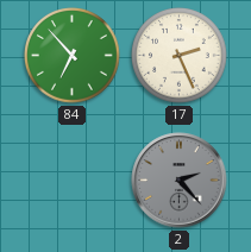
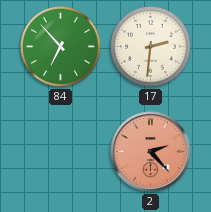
17: 2:26 -> 2:31 (151, 47)
2 dial: grey -> salmon (151, 152)
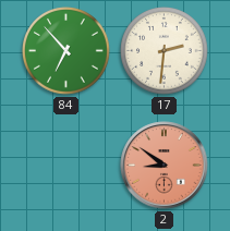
2: 2:23 -> 8:51 (165, 166)
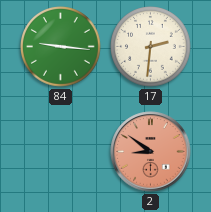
84: 6:53 -> 9:16 (61, 47)
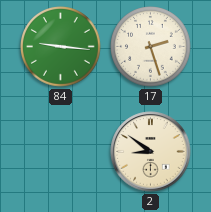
17: 2:31 -> 2:27 (151, 47)
2 dial: salmon -> cream (151, 152)
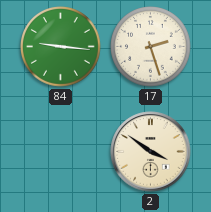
2: 8:51 -> 3:51 (151, 152)
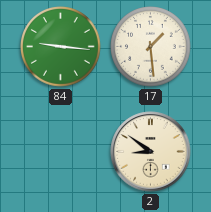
17: 2:27 -> 1:29 (151, 47)
2: 3:51 -> 8:51 (151, 152)
